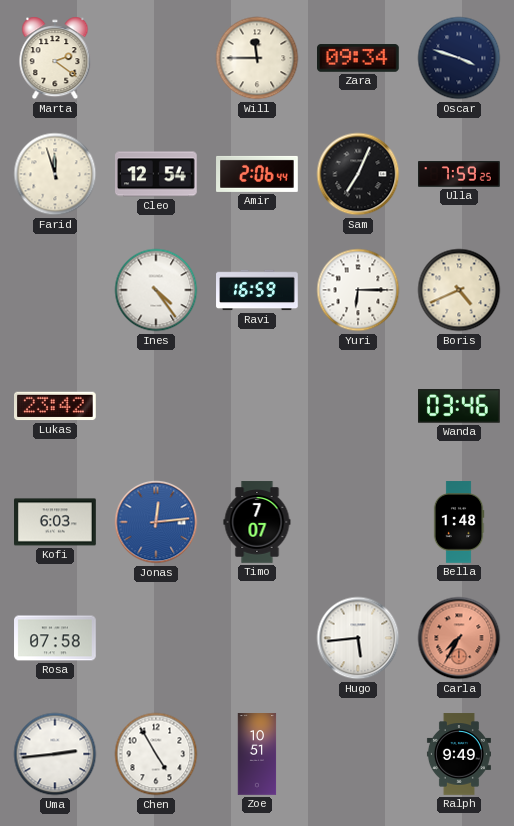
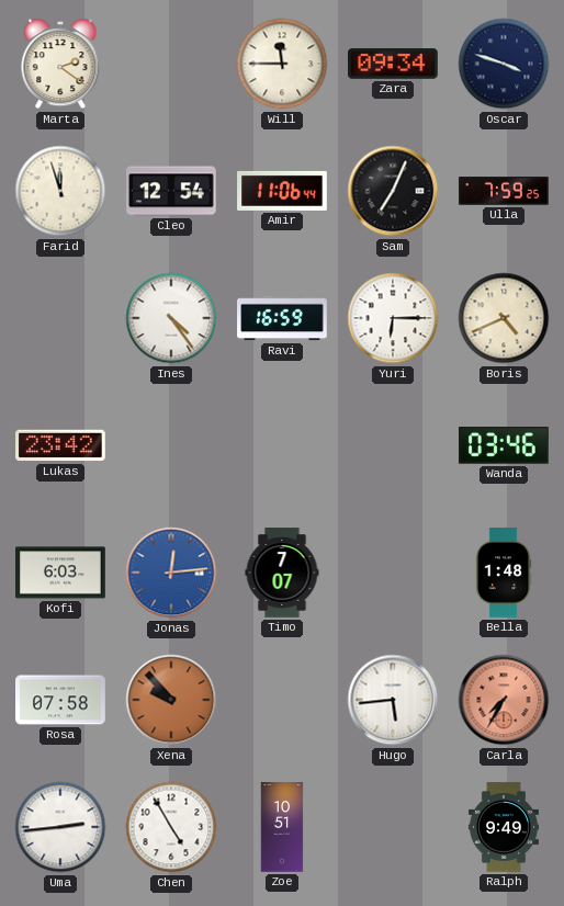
Amir: 2:06 -> 11:06 (282, 191)
Xena: none -> 9:53 (171, 700)
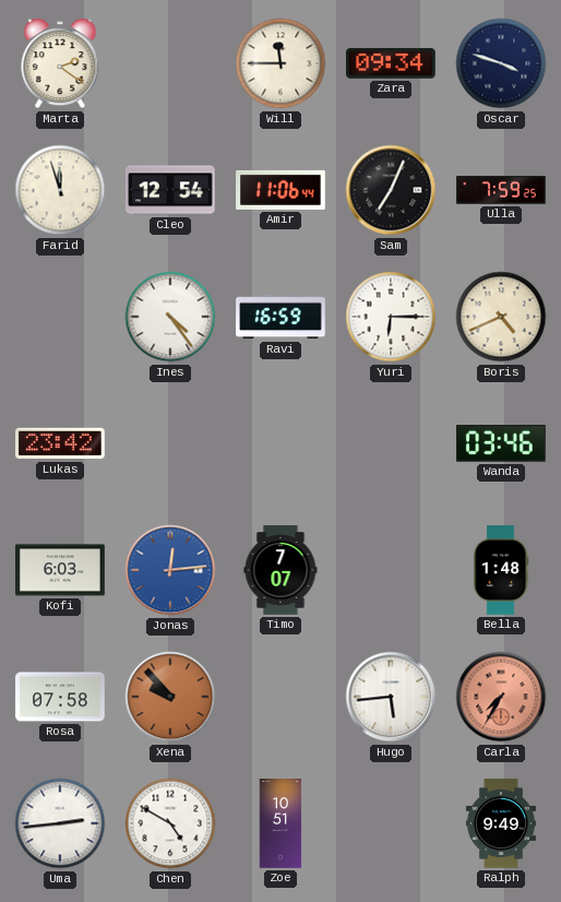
Chen: 4:55 -> 4:50 (170, 823)
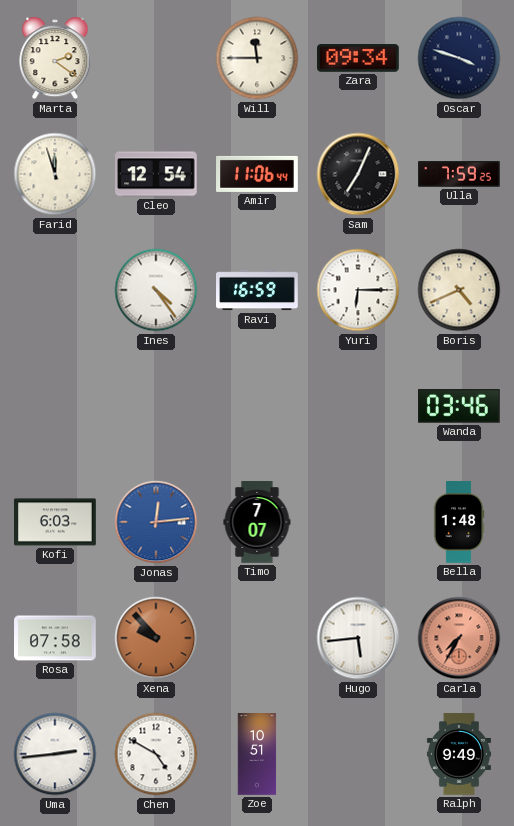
Lukas: 23:42 -> none (61, 443)
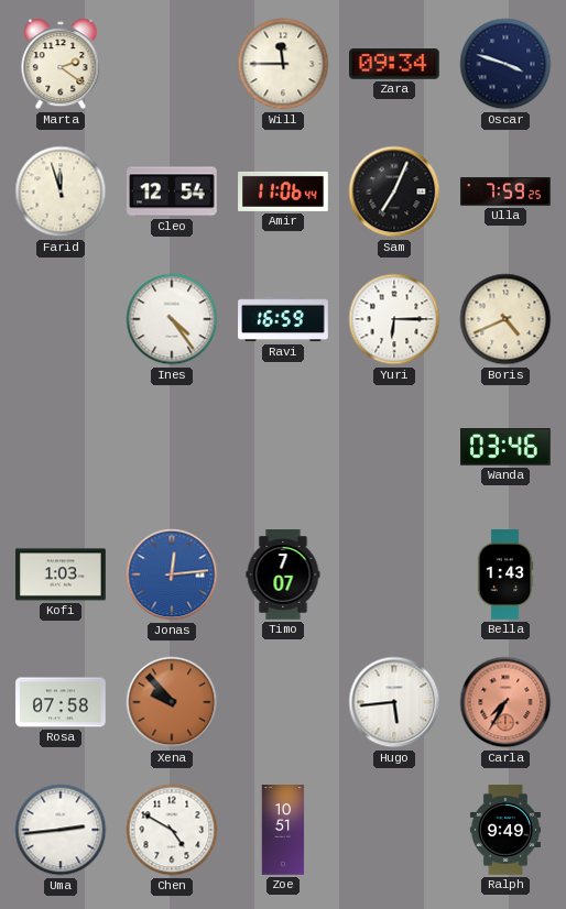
Kofi: 6:03 -> 1:03 (61, 574)
Bella: 1:48 -> 1:43 (505, 574)
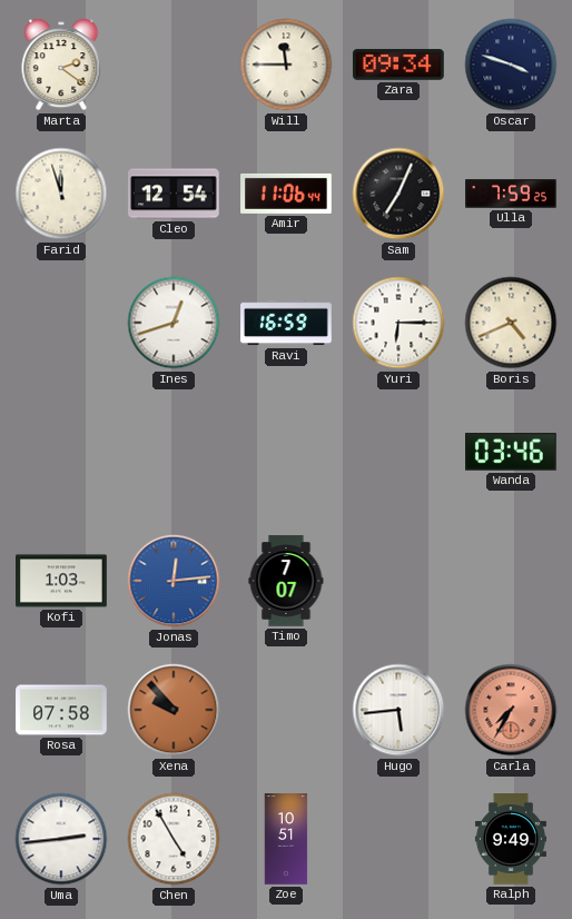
Ines: 4:24 -> 12:42 (174, 323)
Bella: 1:43 -> none (505, 574)
Chen: 4:50 -> 4:55 (174, 839)
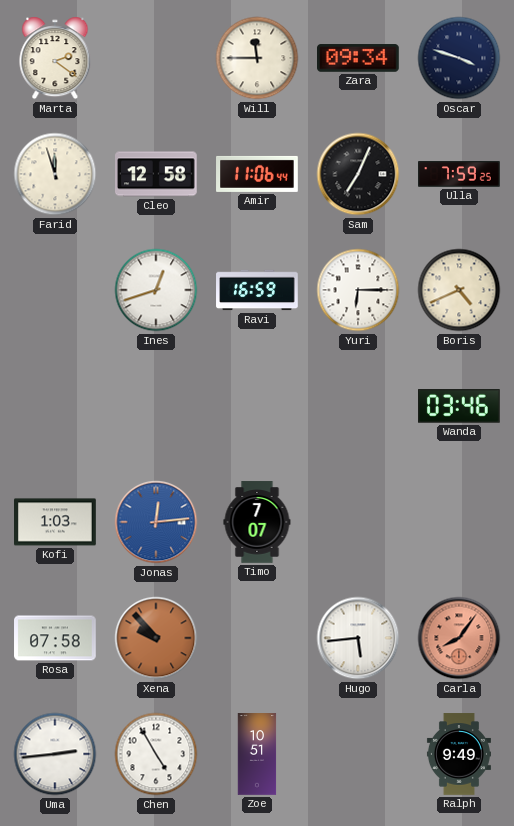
Cleo: 12:54 -> 12:58 (157, 174)
Carla: 7:35 -> 8:06 (459, 638)
